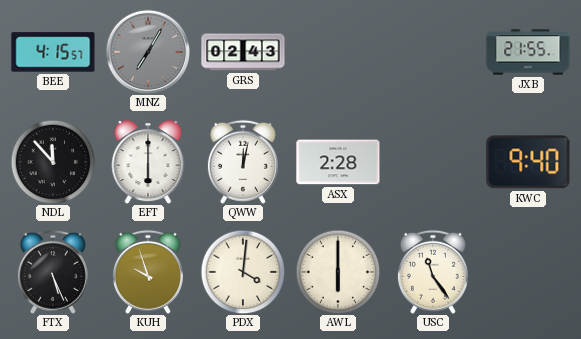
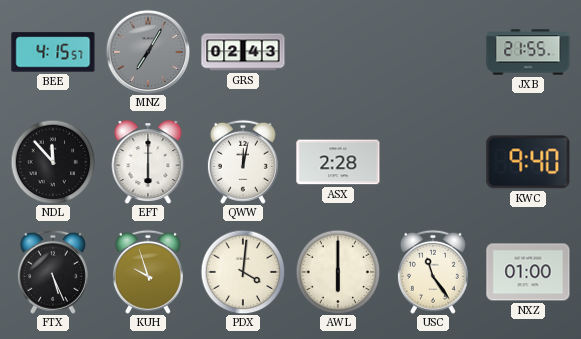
NXZ: none -> 01:00 (528, 272)
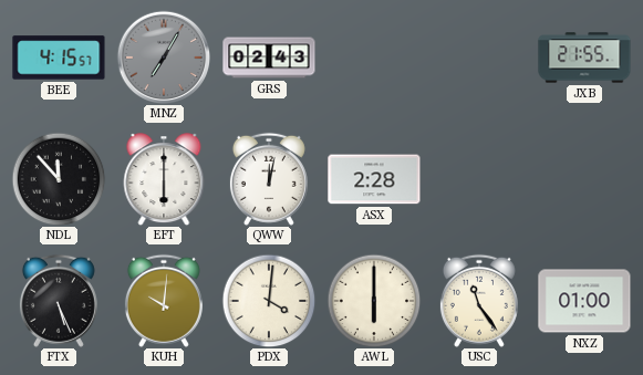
KWC: 9:40 -> none (528, 162)
KUH: 9:57 -> 10:01 (164, 301)
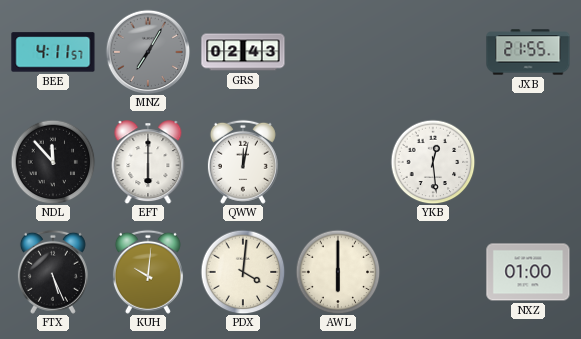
BEE: 4:15 -> 4:11 (53, 52)
ASX: 2:28 -> none (374, 179)
YKB: none -> 12:29 (433, 162)
USC: 11:24 -> none (479, 301)
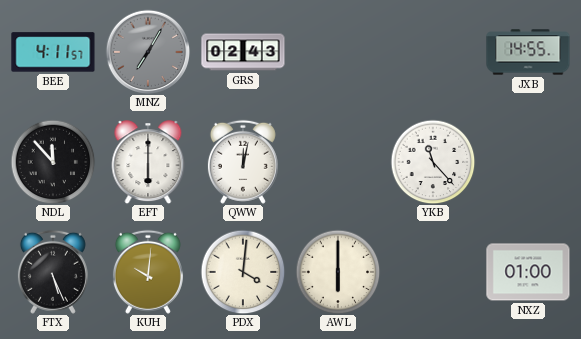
JXB: 21:55 -> 14:55 (528, 52)
YKB: 12:29 -> 11:23 (433, 162)
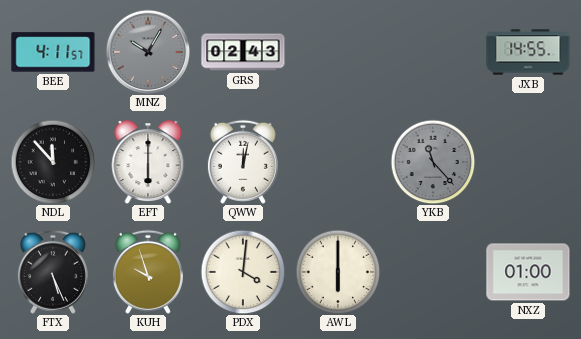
MNZ: 7:05 -> 10:05 (148, 52)
YKB dial: white -> grey (433, 162)
KUH: 10:01 -> 9:57 (148, 272)
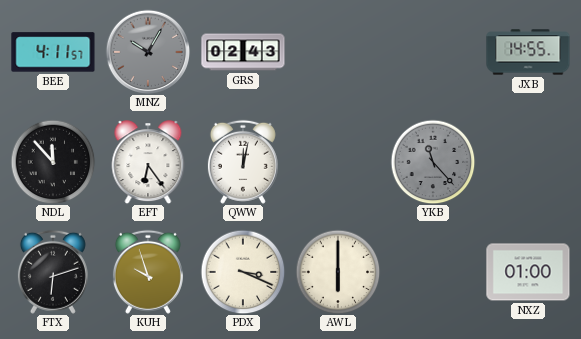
EFT: 6:00 -> 6:24 (148, 162)
FTX: 5:26 -> 6:12 (53, 272)
PDX: 4:01 -> 3:19 (243, 272)
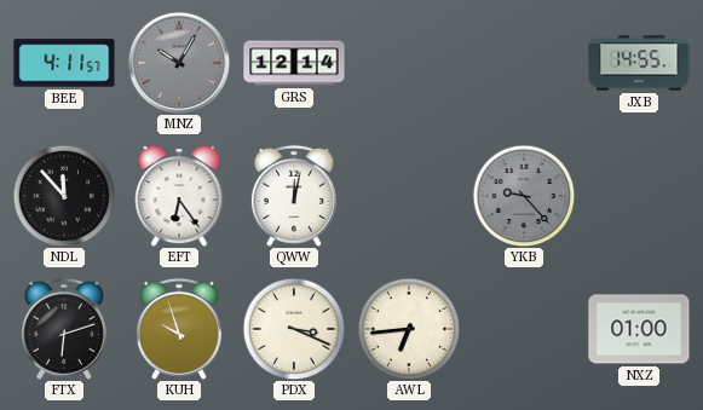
GRS: 02:43 -> 12:14 (294, 63)
YKB: 11:23 -> 9:23 (524, 196)
AWL: 6:00 -> 6:44 (409, 329)
